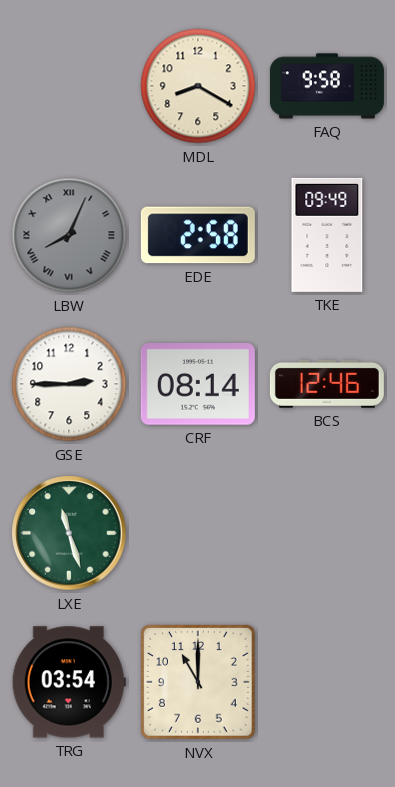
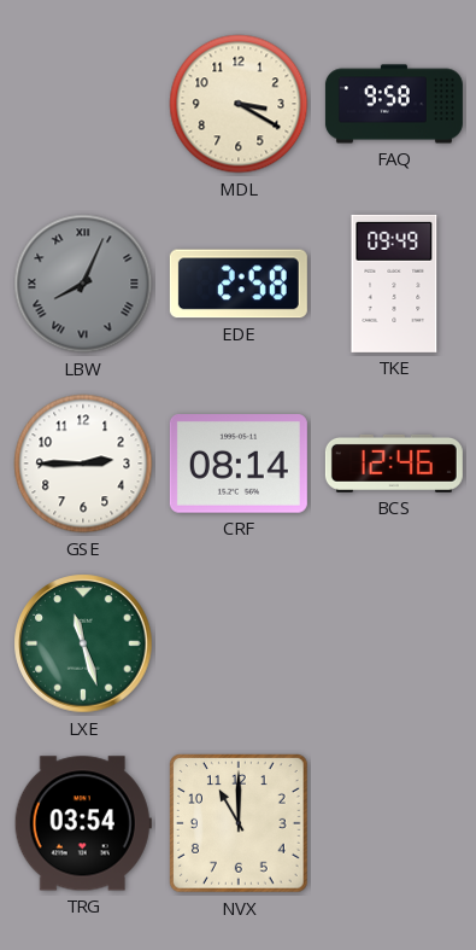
MDL: 8:20 -> 3:20 (239, 104)
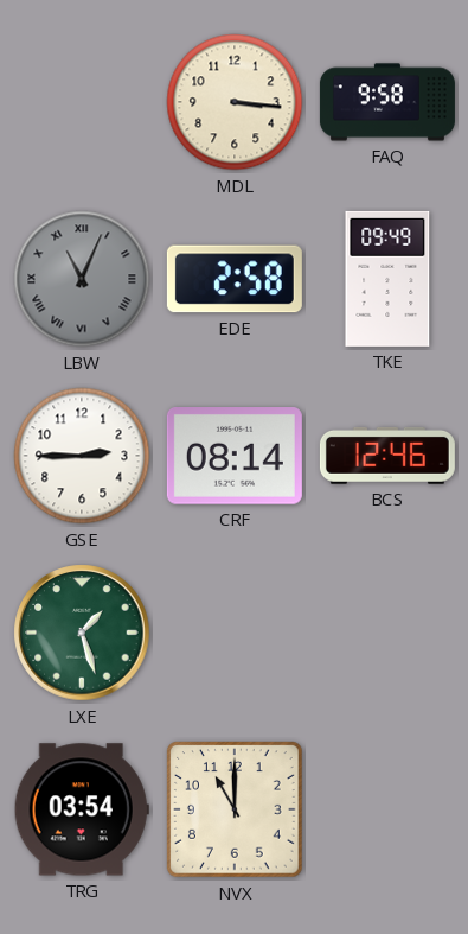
MDL: 3:20 -> 3:16 (235, 102)
LBW: 8:04 -> 11:04 (82, 279)
LXE: 11:27 -> 1:27 (82, 633)
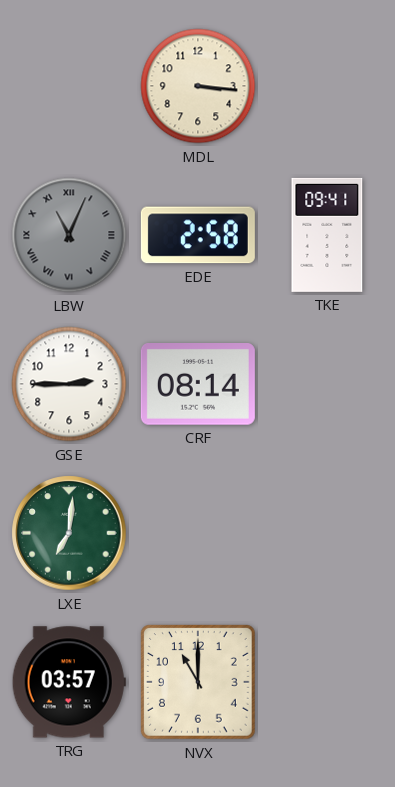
FAQ: 9:58 -> none (387, 102)
TKE: 09:49 -> 09:41 (327, 235)
BCS: 12:46 -> none (387, 456)
LXE: 1:27 -> 7:01 (69, 533)
TRG: 03:54 -> 03:57 (69, 682)
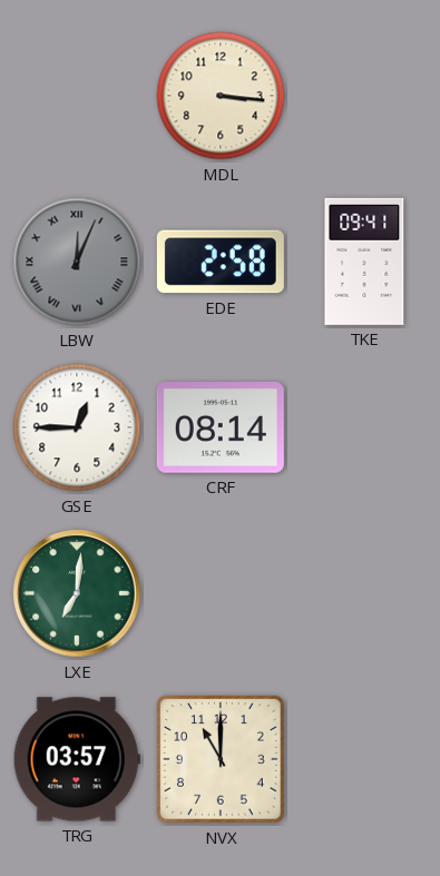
LBW: 11:04 -> 12:04 (77, 262)
GSE: 2:45 -> 12:45 (77, 427)
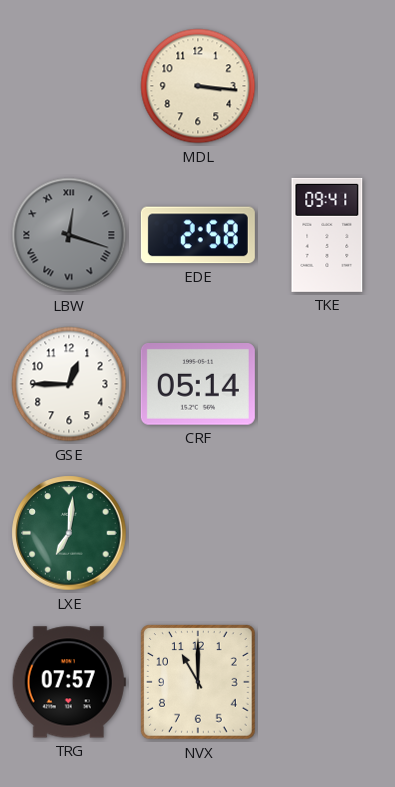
LBW: 12:04 -> 12:18 (69, 235)
CRF: 08:14 -> 05:14 (198, 385)
TRG: 03:57 -> 07:57 (69, 682)
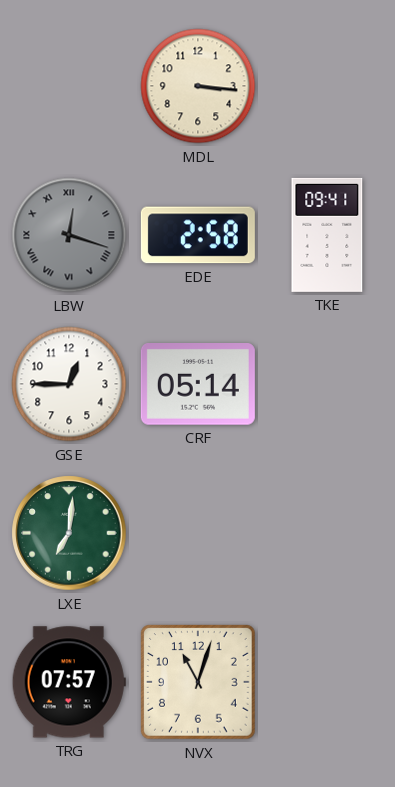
NVX: 11:00 -> 11:03 (198, 682)
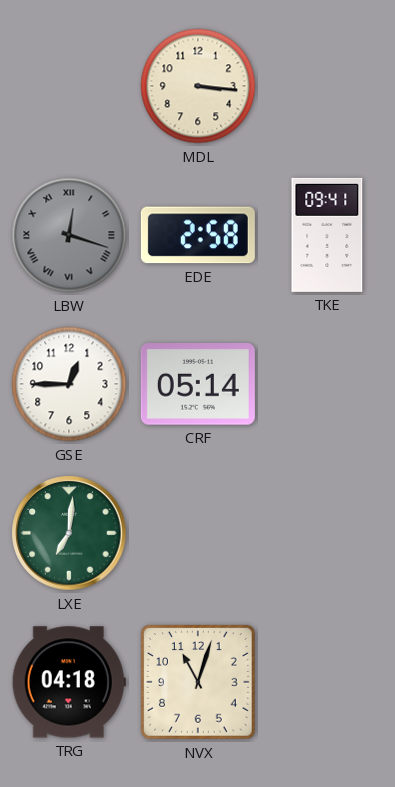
TRG: 07:57 -> 04:18 (69, 682)
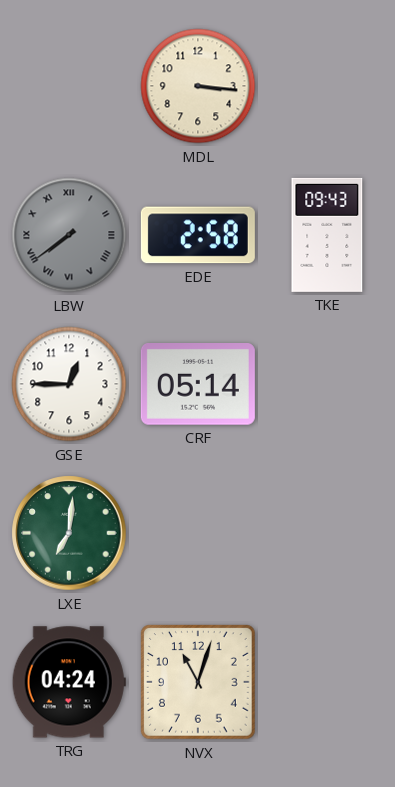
LBW: 12:18 -> 7:39 (69, 235)
TKE: 09:41 -> 09:43 (327, 235)
TRG: 04:18 -> 04:24 (69, 682)
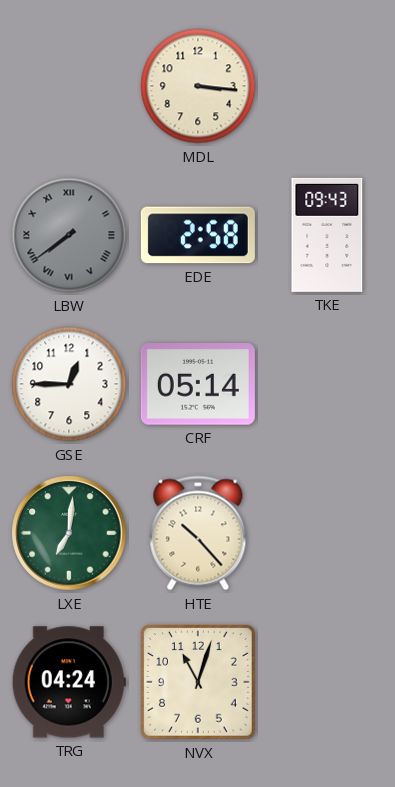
HTE: none -> 10:23 (198, 533)
